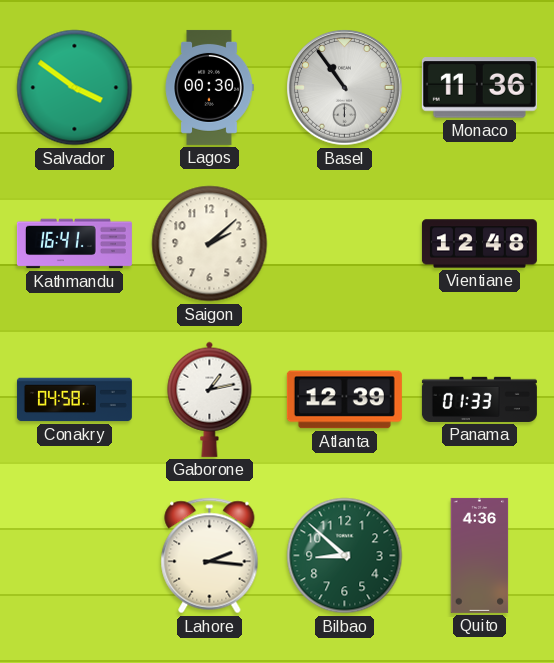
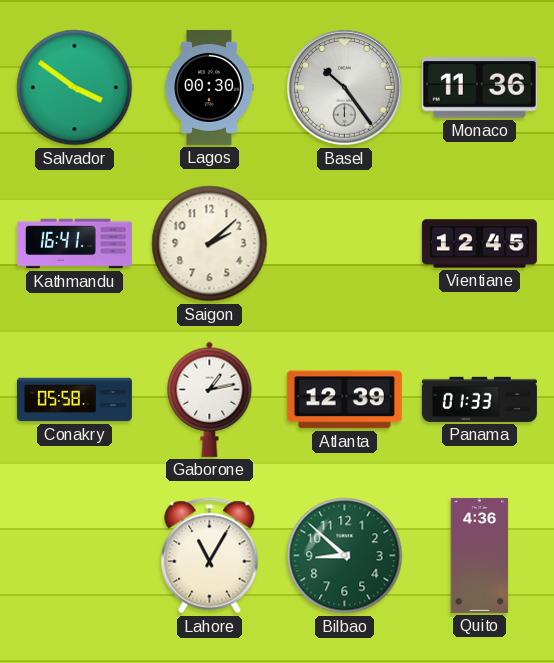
Basel: 10:54 -> 10:24 (345, 88)
Vientiane: 12:48 -> 12:45 (479, 244)
Conakry: 04:58 -> 05:58 (74, 400)
Lahore: 2:16 -> 11:05 (210, 556)
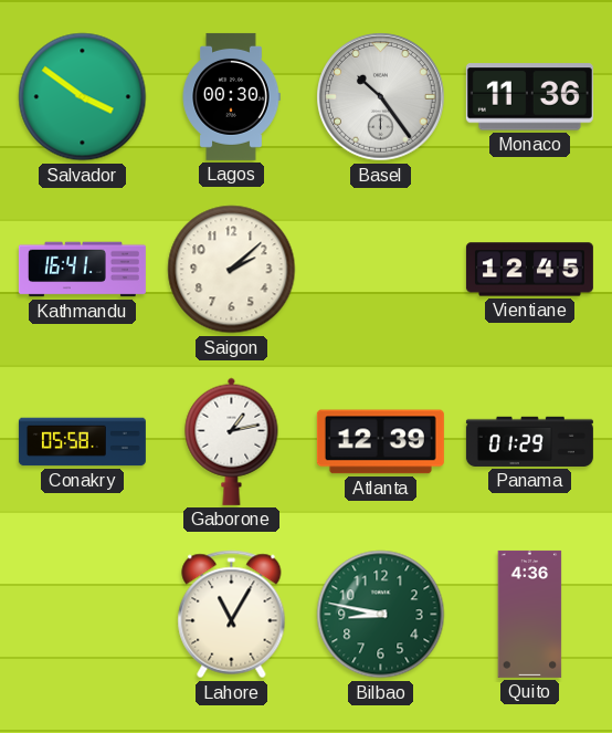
Panama: 01:33 -> 01:29 (529, 441)
Bilbao: 8:52 -> 8:47 (381, 615)
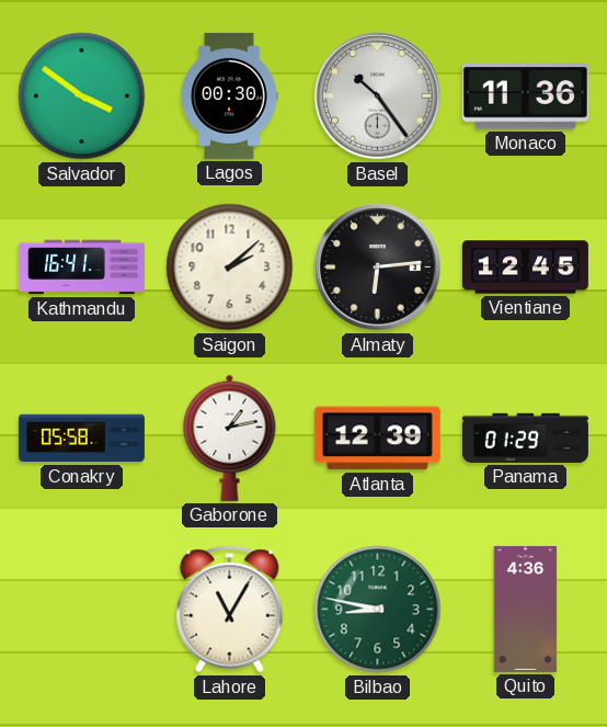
Almaty: none -> 6:14 (378, 268)
